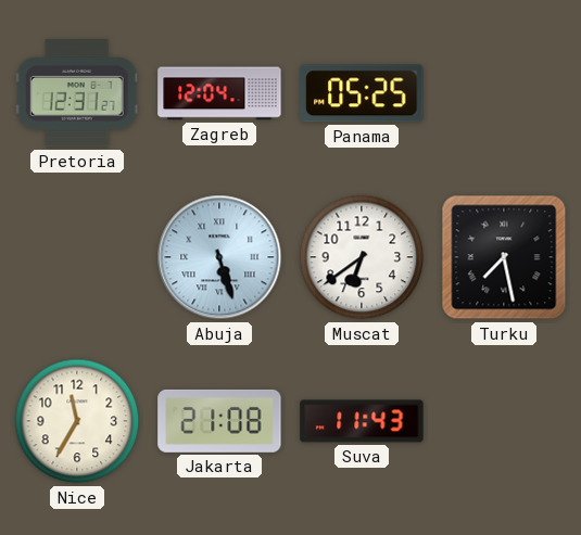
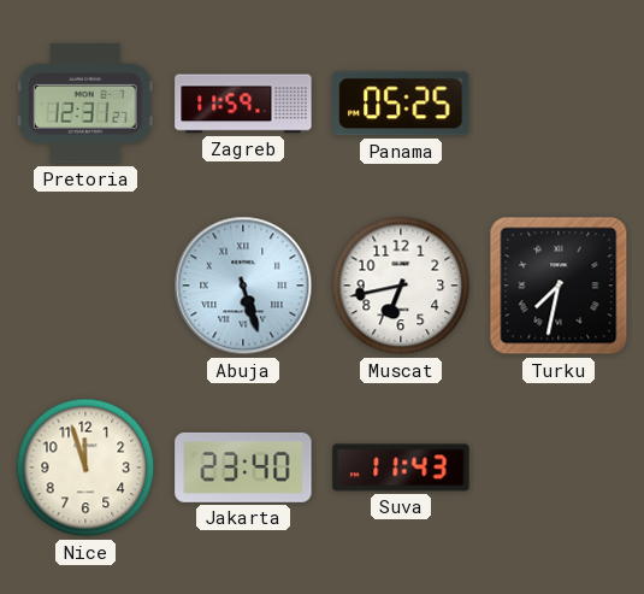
Zagreb: 12:04 -> 11:59 (243, 104)
Muscat: 6:39 -> 6:43 (401, 286)
Turku: 7:28 -> 7:32 (559, 286)
Nice: 11:35 -> 11:57 (85, 467)
Jakarta: 21:08 -> 23:40 (243, 467)
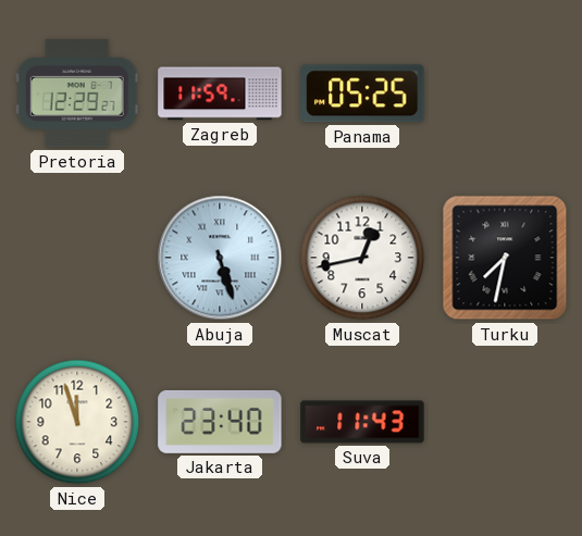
Pretoria: 12:31 -> 12:29 (77, 94)
Muscat: 6:43 -> 12:43 (362, 258)
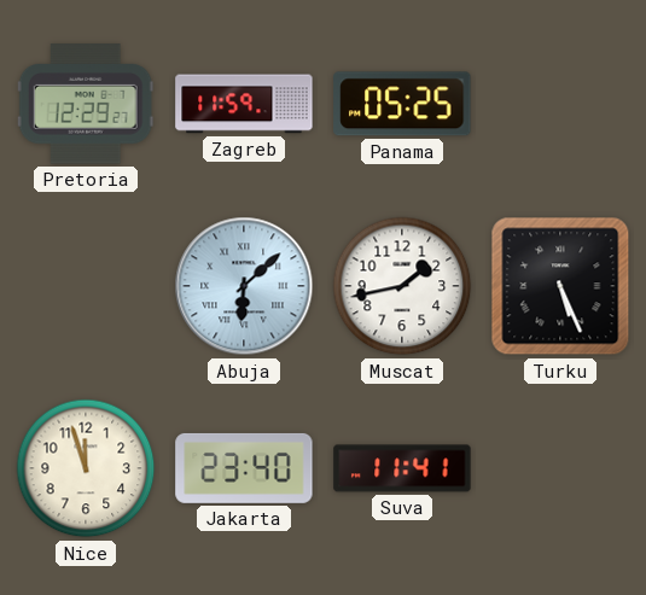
Abuja: 5:27 -> 6:08 (244, 286)
Muscat: 12:43 -> 1:43 (402, 286)
Turku: 7:32 -> 5:26 (560, 286)
Suva: 11:43 -> 11:41 (402, 468)
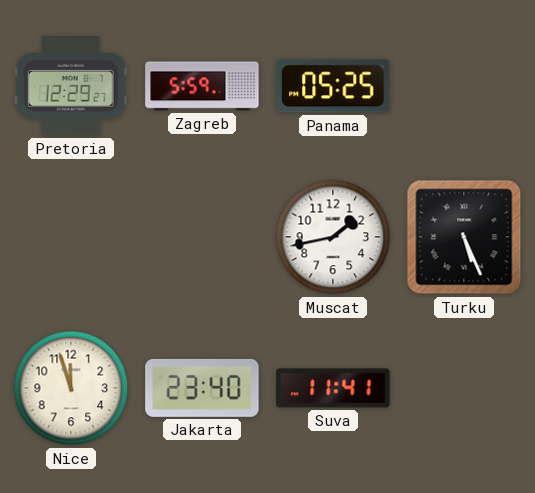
Zagreb: 11:59 -> 5:59 (202, 86)
Abuja: 6:08 -> none (244, 286)
